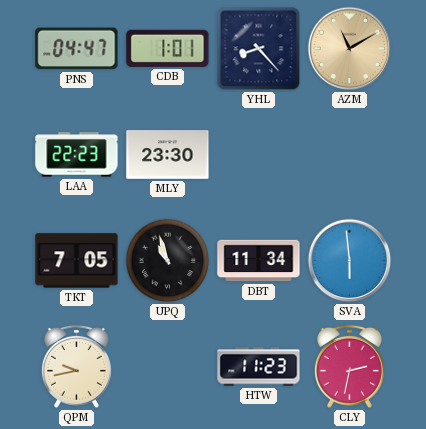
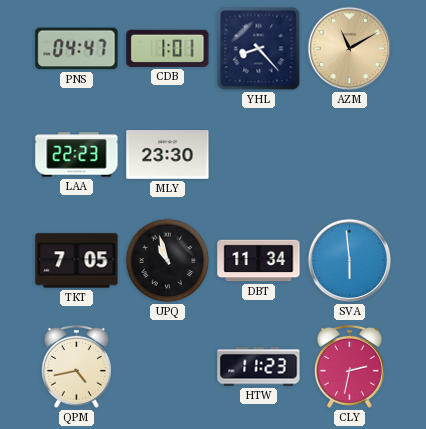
QPM: 9:43 -> 4:43 (76, 366)
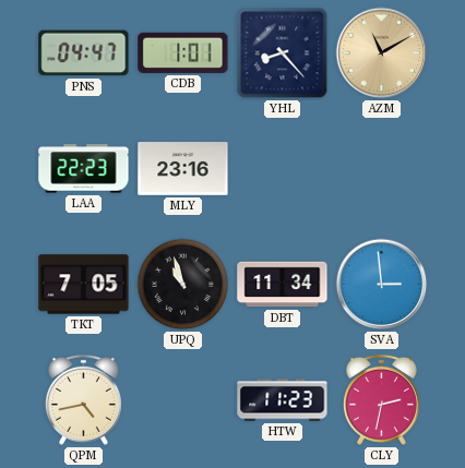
MLY: 23:30 -> 23:16 (183, 169)
SVA: 5:59 -> 2:59 (382, 285)
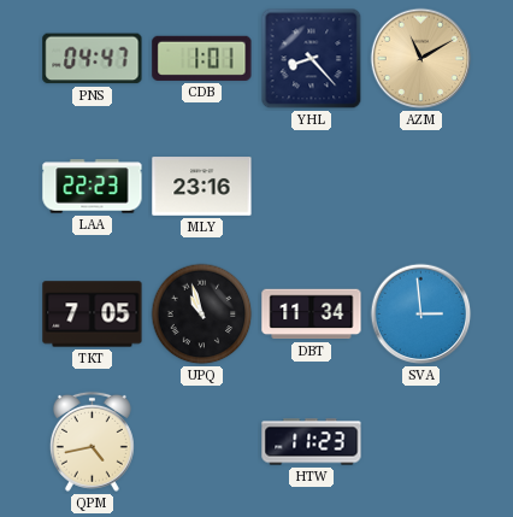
CLY: 2:32 -> none (381, 399)
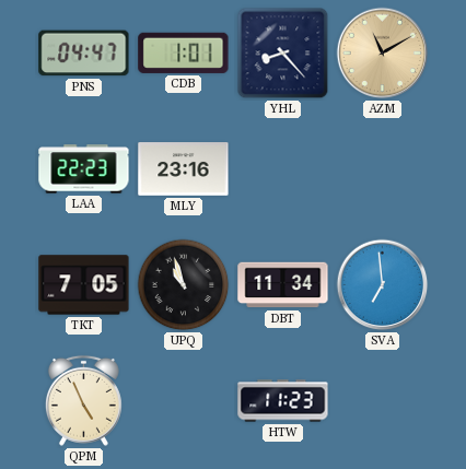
SVA: 2:59 -> 6:59 (383, 285)
QPM: 4:43 -> 4:56 (83, 400)
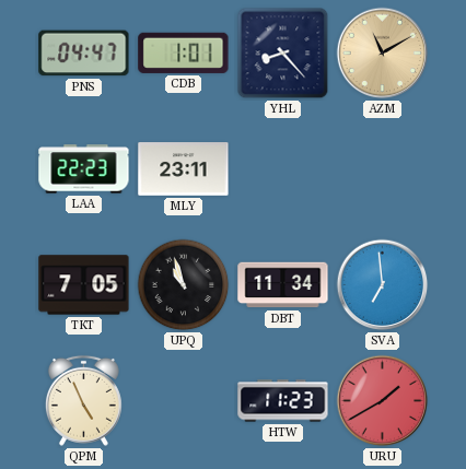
MLY: 23:16 -> 23:11 (184, 169)
URU: none -> 1:40 (383, 401)
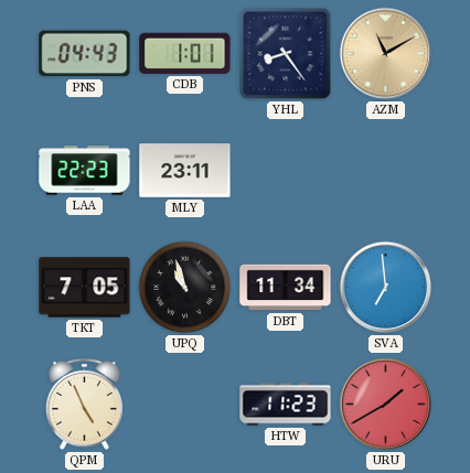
PNS: 04:47 -> 04:43 (85, 54)
YHL: 8:23 -> 8:24 (286, 54)
